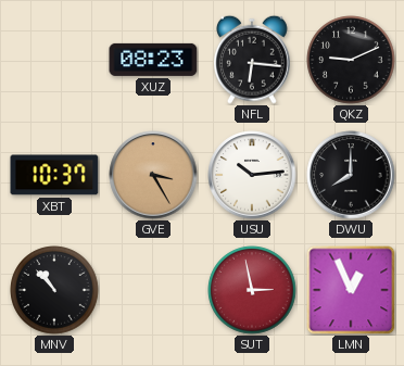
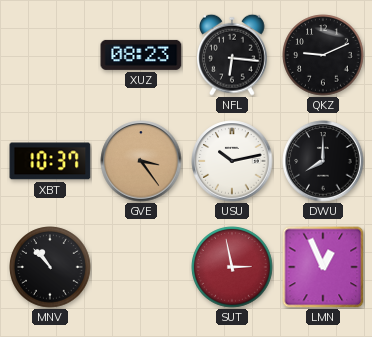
GVE: 3:25 -> 3:24 (141, 161)
USU: 10:14 -> 10:13 (232, 161)
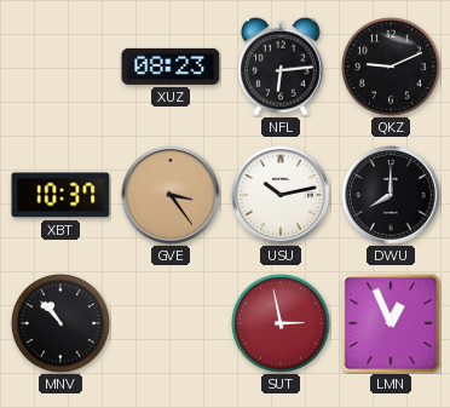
NFL: 6:16 -> 6:14 (282, 67)
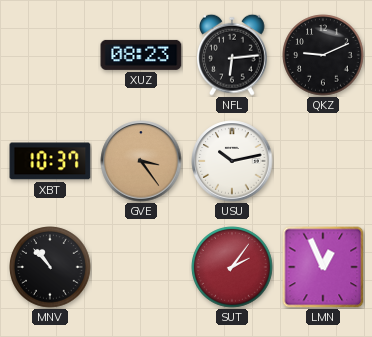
DWU: 8:00 -> none (391, 195)
SUT: 2:58 -> 2:06 (232, 267)
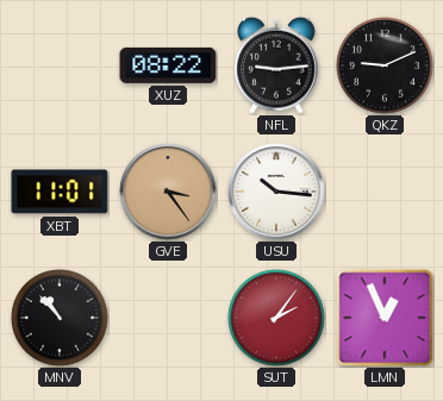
XUZ: 08:23 -> 08:22 (168, 65)
NFL: 6:14 -> 9:14 (277, 65)
XBT: 10:37 -> 11:01 (60, 192)
USU: 10:13 -> 10:16 (276, 192)
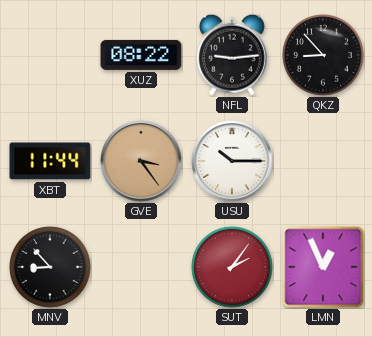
QKZ: 9:11 -> 8:53 (323, 55)
XBT: 11:01 -> 11:44 (50, 161)
USU: 10:16 -> 10:15 (232, 161)
MNV: 10:53 -> 8:53 (50, 267)
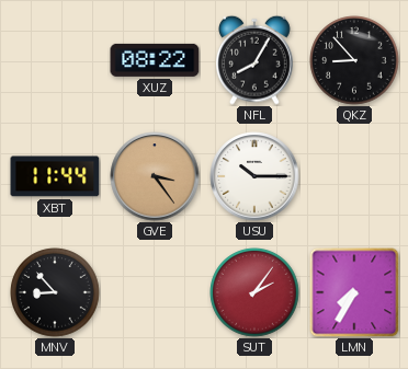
NFL: 9:14 -> 8:05 (256, 60)
LMN: 12:56 -> 7:35 (354, 292)
